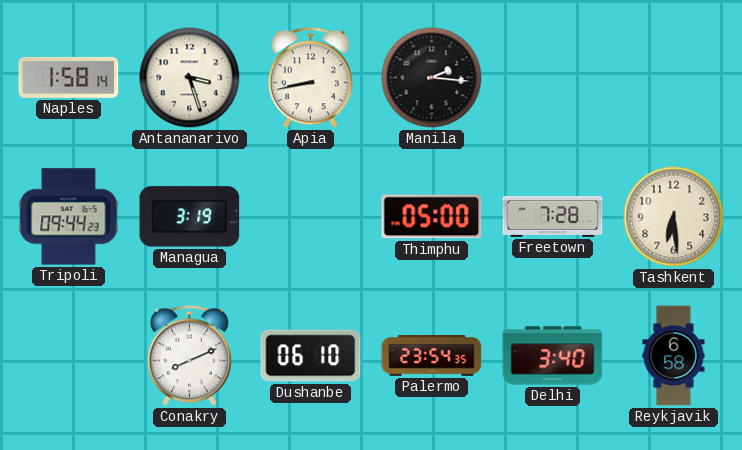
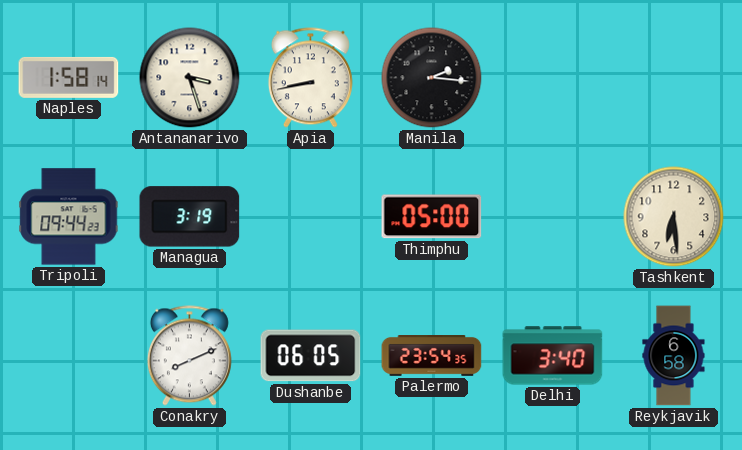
Freetown: 7:28 -> none (553, 216)
Dushanbe: 06:10 -> 06:05 (311, 356)
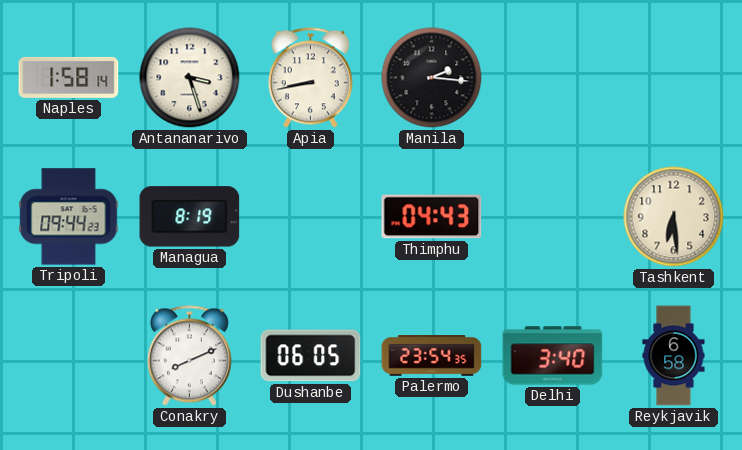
Managua: 3:19 -> 8:19 (190, 217)
Thimphu: 05:00 -> 04:43 (432, 217)
